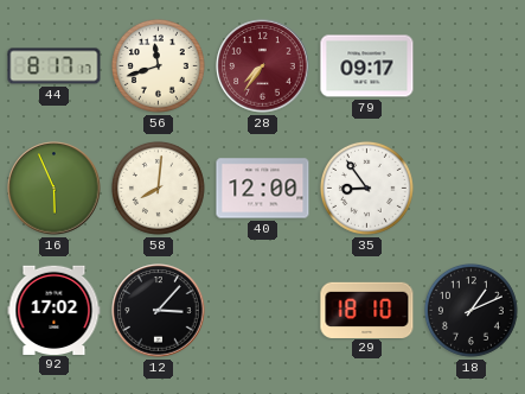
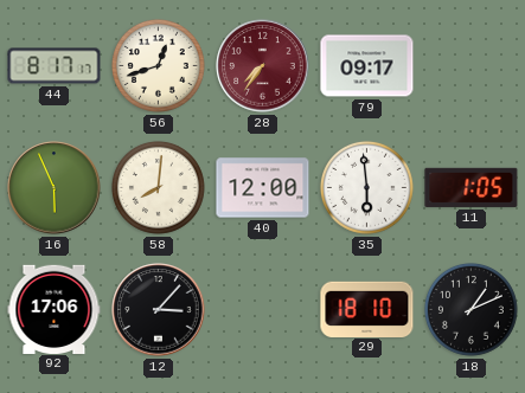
56: 11:42 -> 12:42 (158, 65)
35: 8:54 -> 5:59 (366, 187)
11: none -> 1:05 (472, 187)
92: 17:02 -> 17:06 (55, 309)
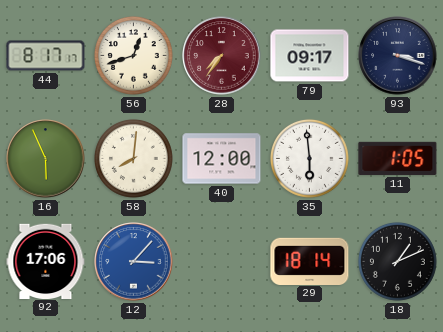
93: none -> 3:18 (398, 56)
12 dial: black -> blue (134, 262)
29: 18:10 -> 18:14 (310, 261)
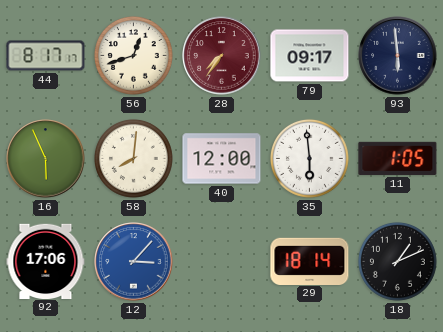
93: 3:18 -> 5:59 (398, 56)
